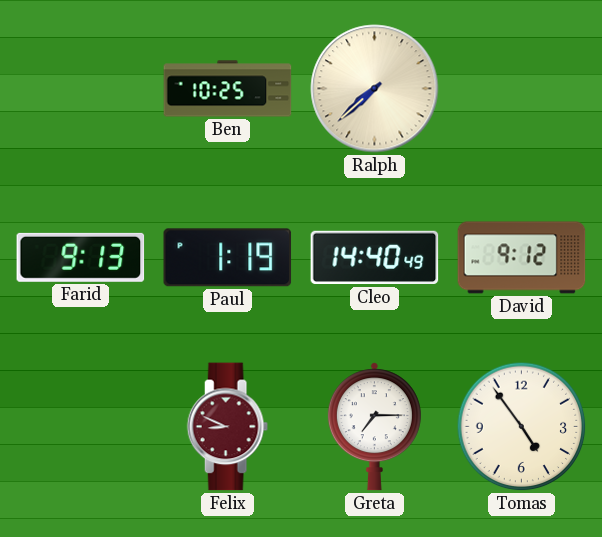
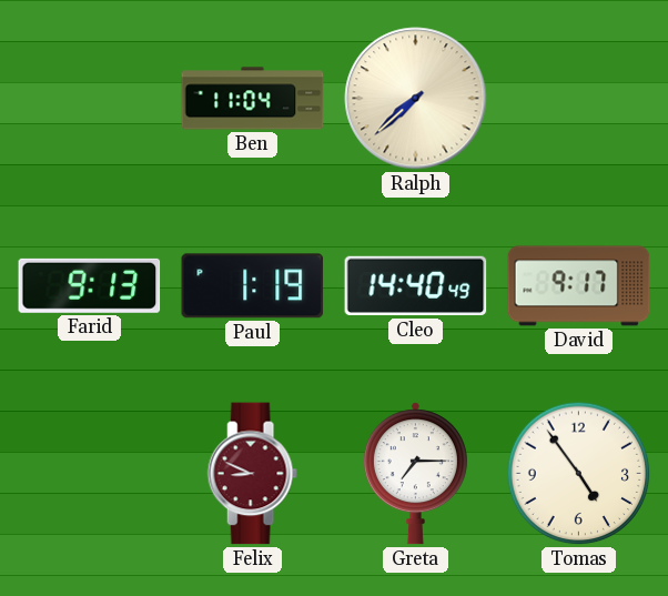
Ben: 10:25 -> 11:04 (253, 99)
David: 9:12 -> 9:17 (579, 286)
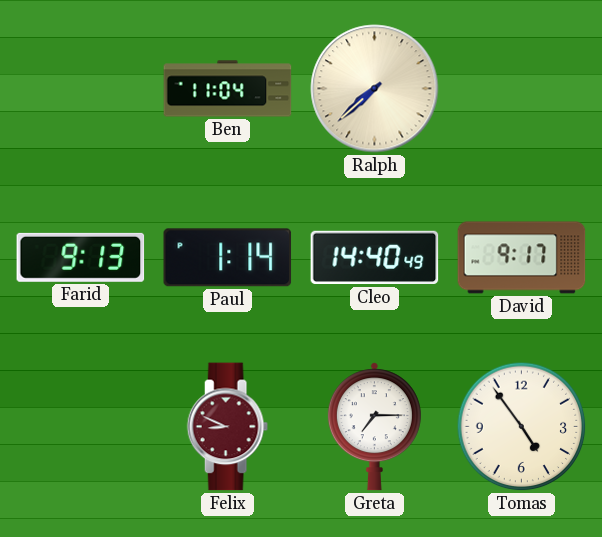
Paul: 1:19 -> 1:14 (228, 258)
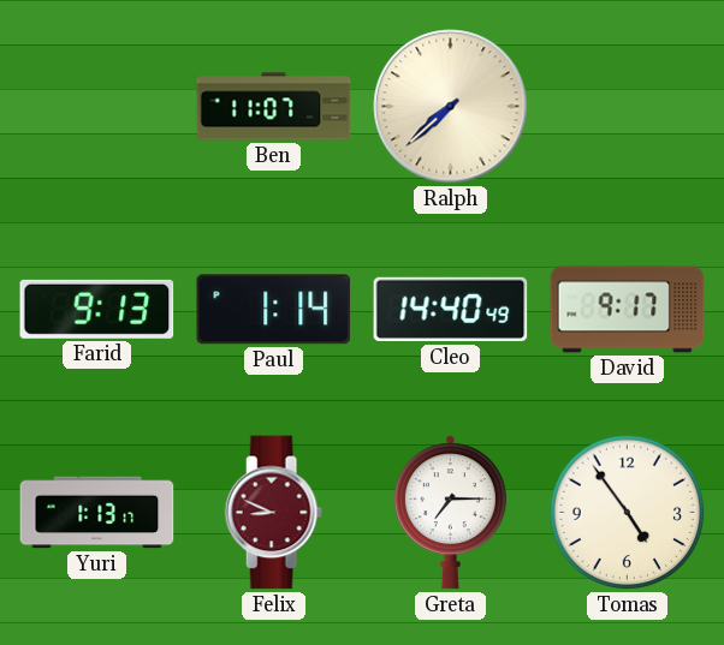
Ben: 11:04 -> 11:07 (274, 107)
Yuri: none -> 1:13 (97, 513)
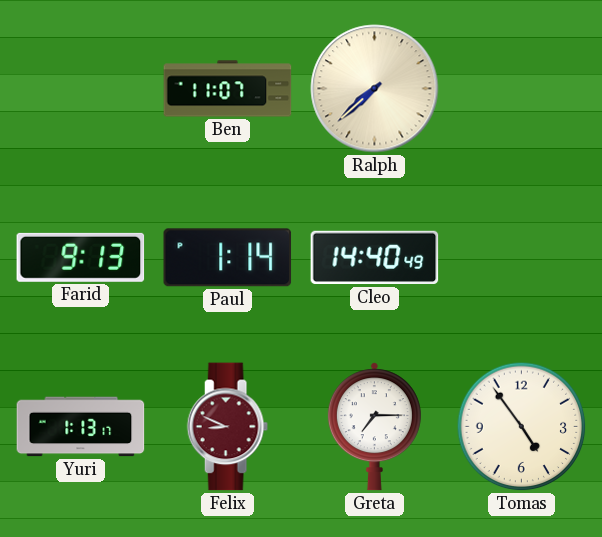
David: 9:17 -> none (628, 310)
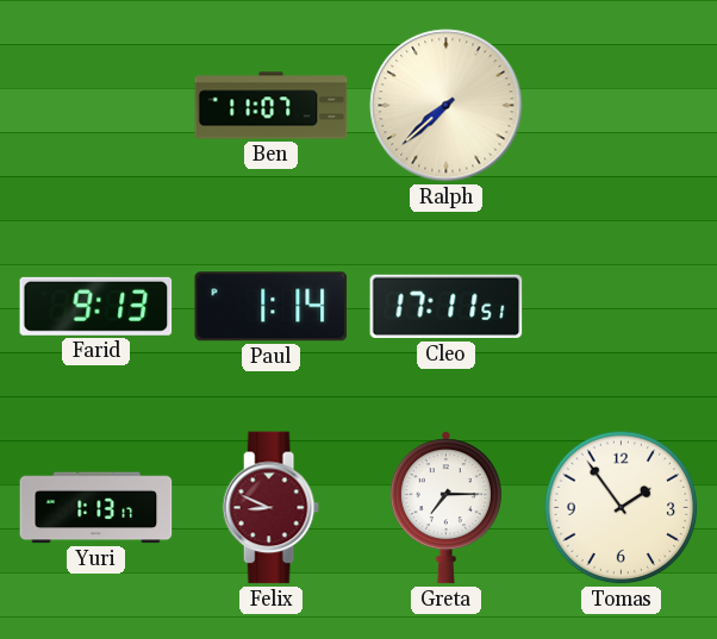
Cleo: 14:40 -> 17:11 (447, 307)
Tomas: 4:54 -> 1:54 (622, 508)
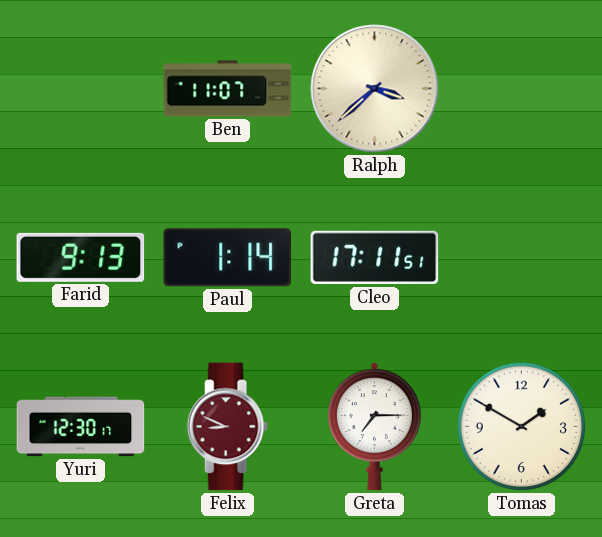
Ralph: 7:38 -> 3:38 (375, 89)
Yuri: 1:13 -> 12:30 (81, 427)
Tomas: 1:54 -> 1:50 (522, 427)
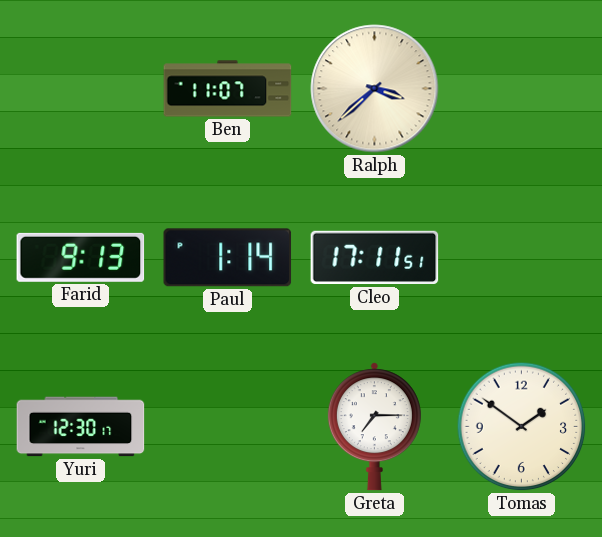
Felix: 8:49 -> none (227, 427)
Tomas: 1:50 -> 1:51 (522, 427)
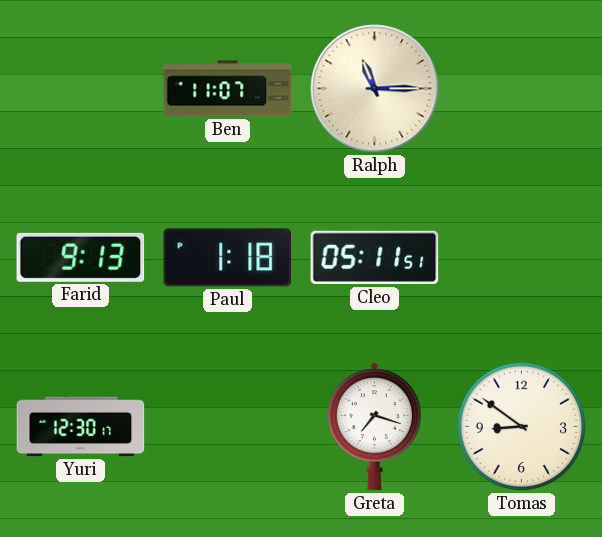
Ralph: 3:38 -> 11:15 (375, 89)
Paul: 1:14 -> 1:18 (228, 258)
Cleo: 17:11 -> 05:11 (375, 258)
Greta: 7:15 -> 7:18 (374, 427)
Tomas: 1:51 -> 8:51 (522, 427)
